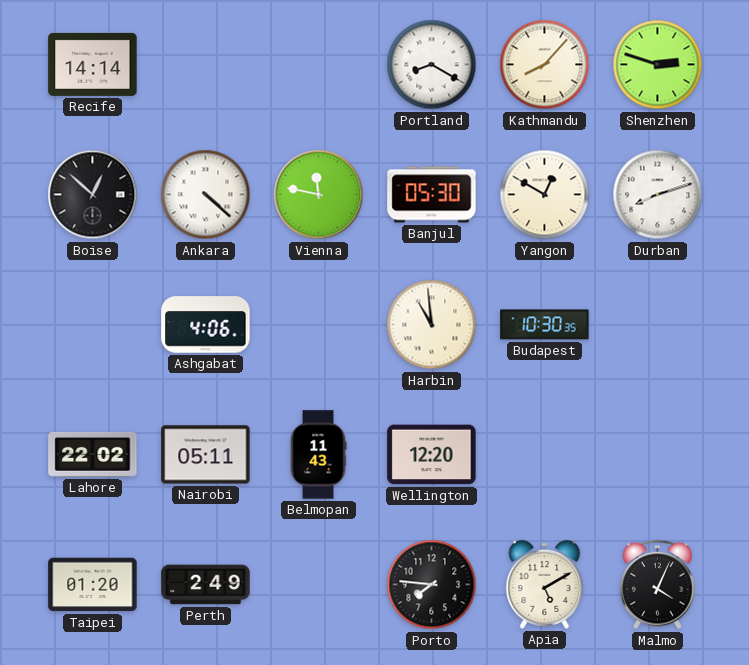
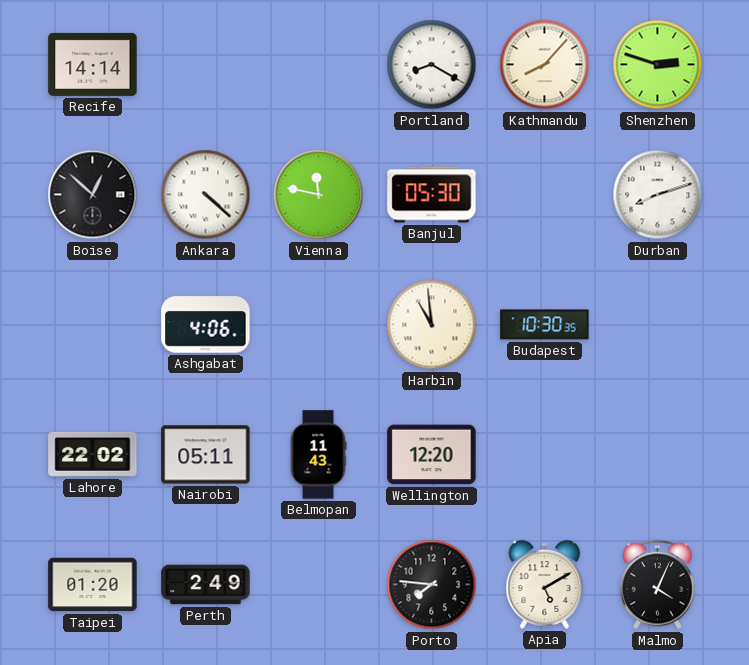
Yangon: 12:50 -> none (545, 195)
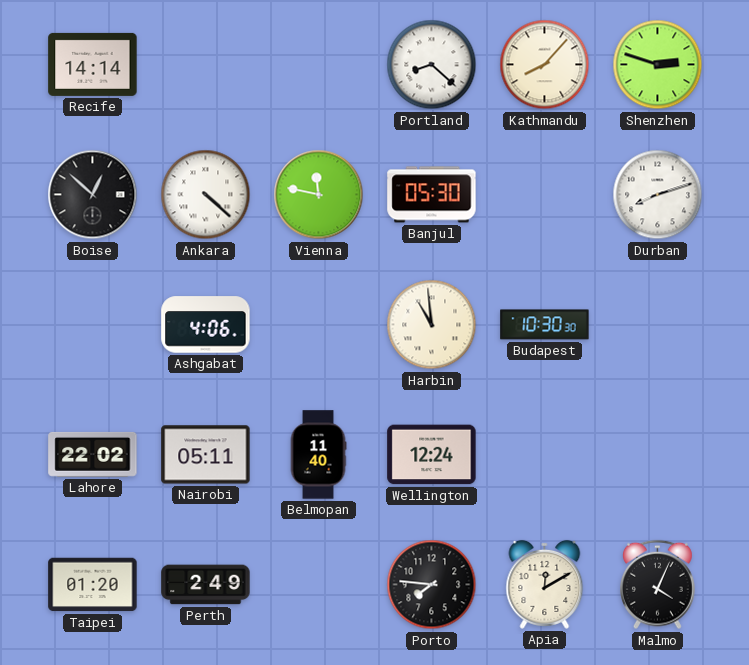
Portland: 8:20 -> 8:22 (432, 65)
Budapest: 10:30:35 -> 10:30:30 (545, 325)
Belmopan: 11:43 -> 11:40 (318, 455)
Wellington: 12:20 -> 12:24 (432, 455)
Apia: 5:10 -> 12:10 (545, 584)
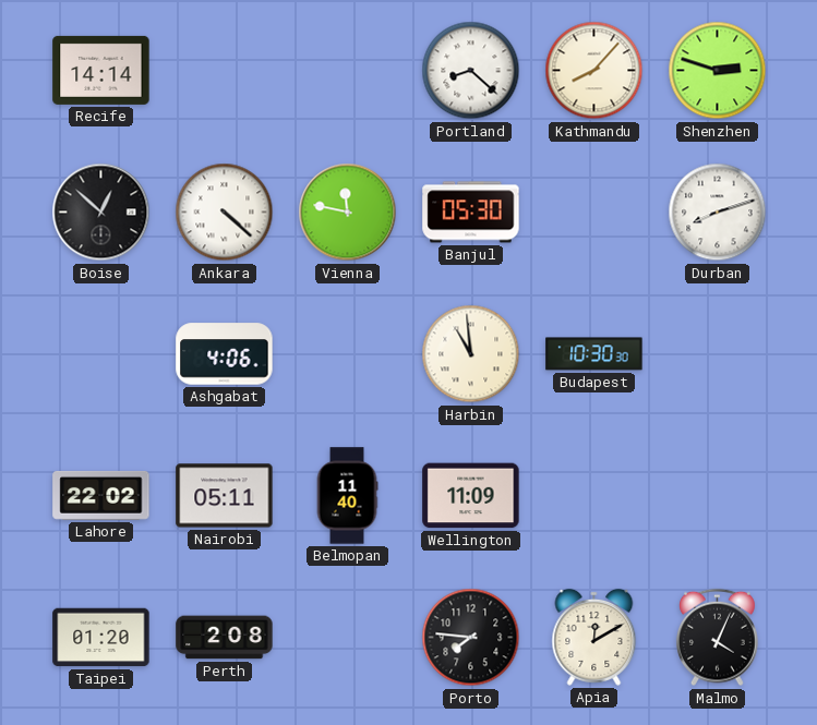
Wellington: 12:24 -> 11:09 (471, 496)
Perth: 2:49 -> 2:08 (225, 638)
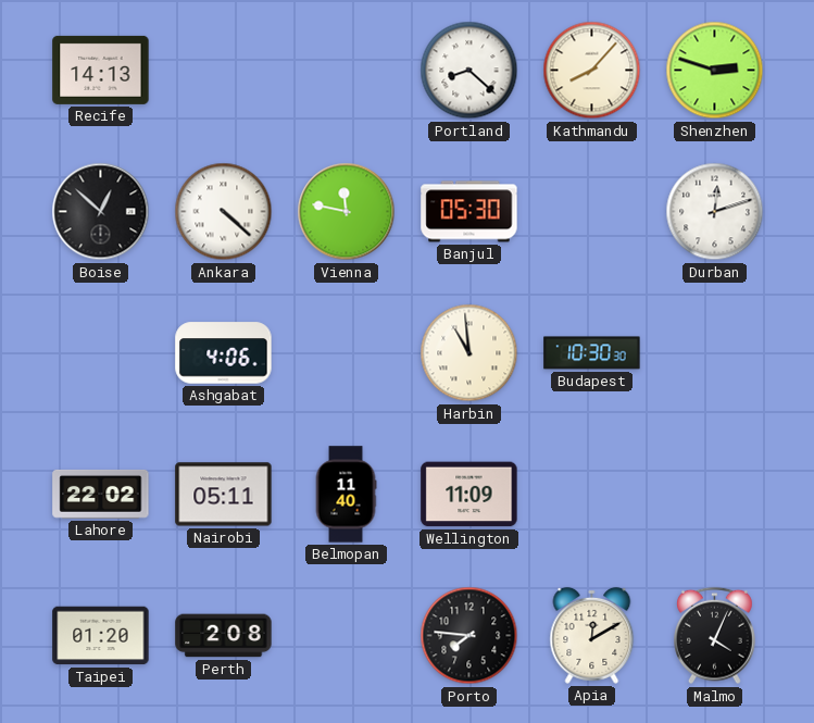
Recife: 14:14 -> 14:13 (101, 70)
Durban: 8:12 -> 12:12 (715, 212)
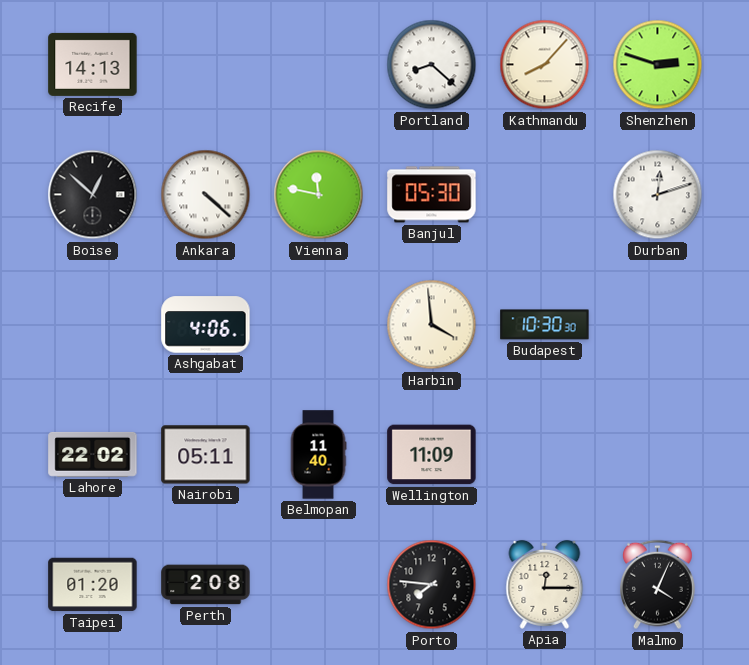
Harbin: 10:59 -> 3:59 (432, 325)
Apia: 12:10 -> 12:15 (545, 584)
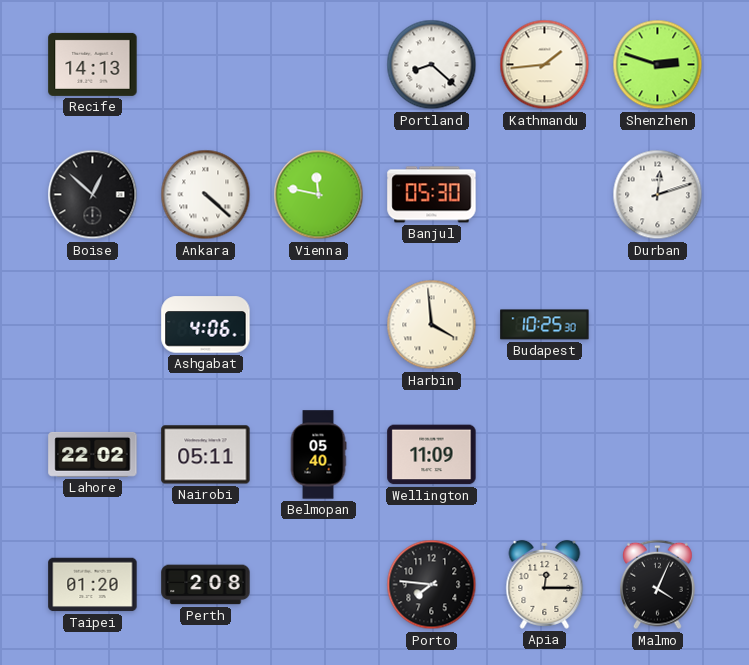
Kathmandu: 8:07 -> 1:44 (545, 65)
Budapest: 10:30 -> 10:25 (545, 325)
Belmopan: 11:40 -> 05:40 (318, 455)
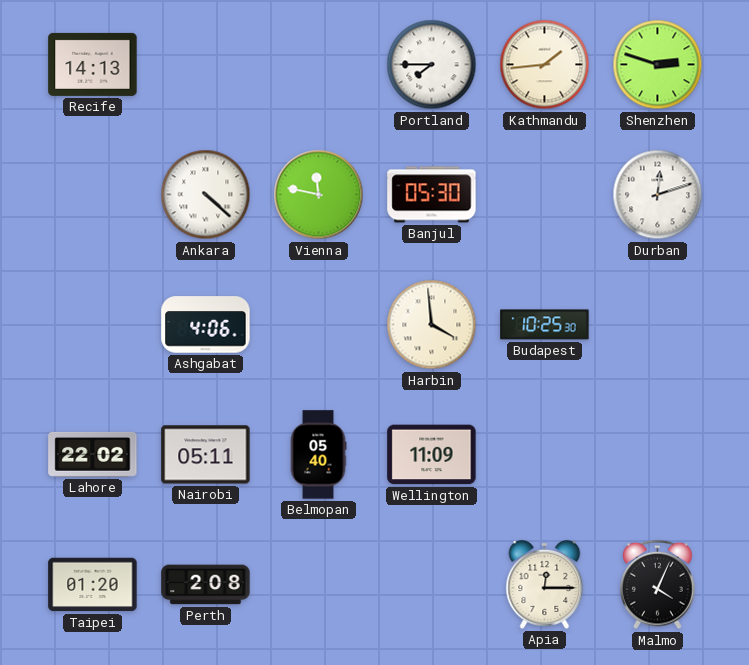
Portland: 8:22 -> 7:45 (432, 65)
Boise: 12:52 -> none (93, 195)
Porto: 7:46 -> none (432, 585)
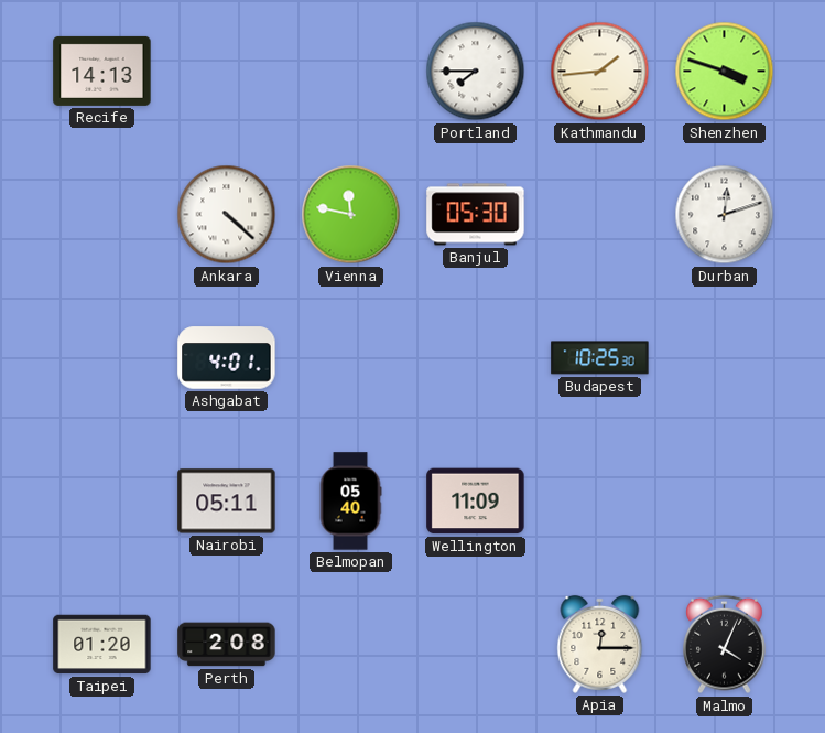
Shenzhen: 2:48 -> 3:48 (725, 72)
Ashgabat: 4:06 -> 4:01 (227, 358)
Harbin: 3:59 -> none (432, 325)
Lahore: 22:02 -> none (93, 454)
